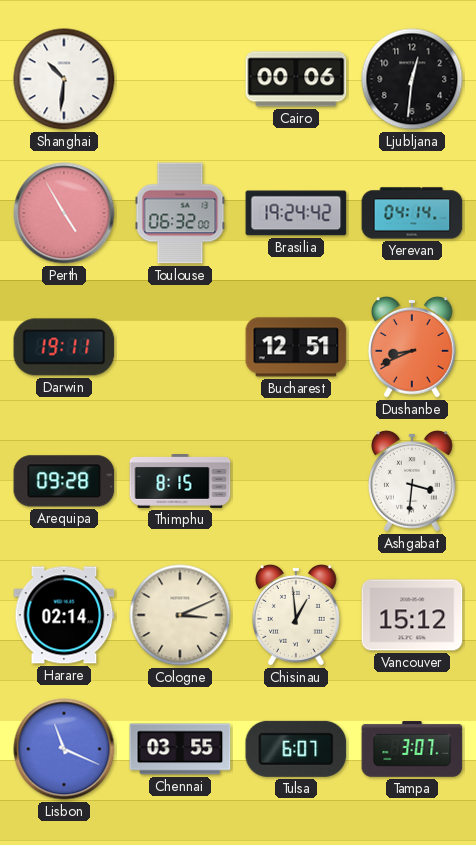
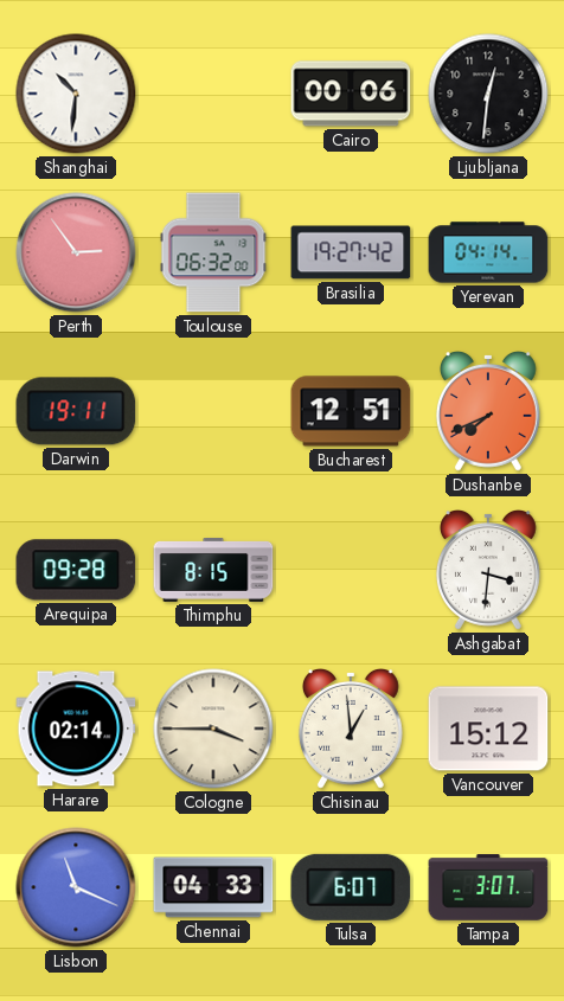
Perth: 4:55 -> 2:54 (76, 252)
Brasilia: 19:24 -> 19:27 (351, 252)
Dushanbe: 8:41 -> 7:41 (488, 412)
Cologne: 3:11 -> 3:45 (213, 729)
Chennai: 03:55 -> 04:33 (213, 887)
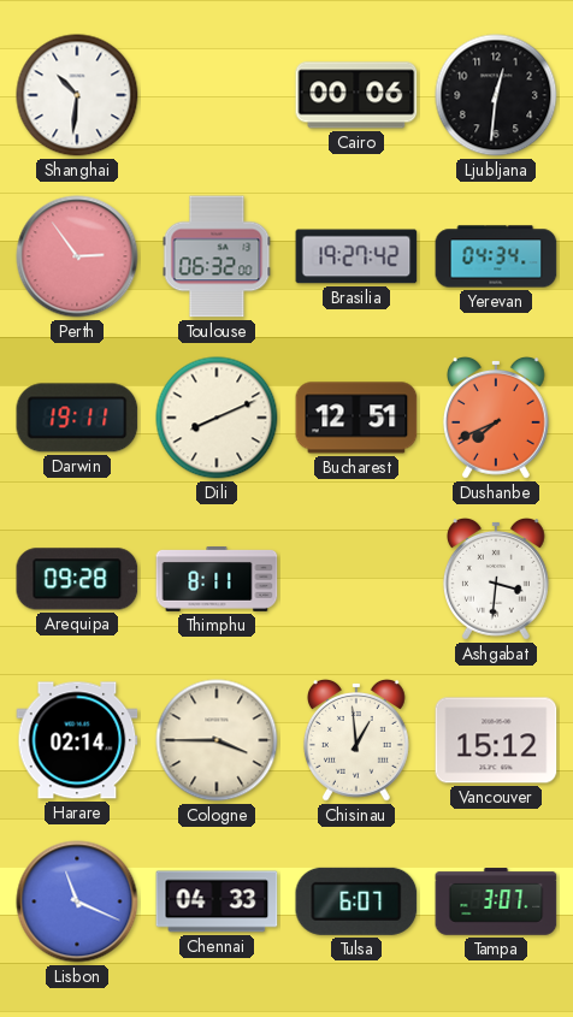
Yerevan: 04:14 -> 04:34 (496, 256)
Dili: none -> 8:11 (217, 418)
Thimphu: 8:15 -> 8:11 (217, 580)
